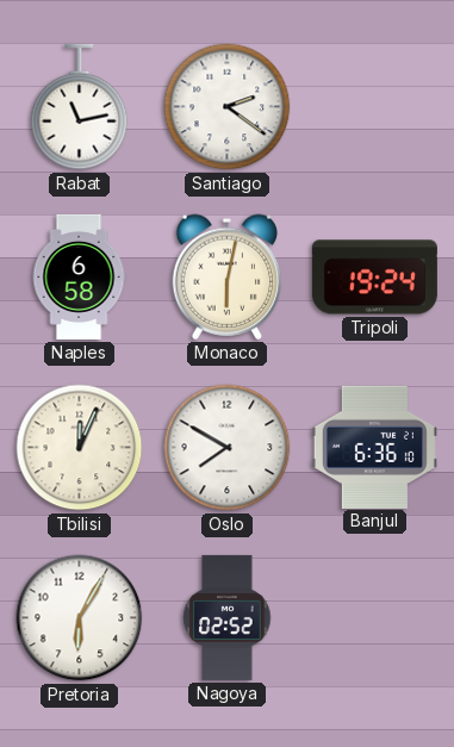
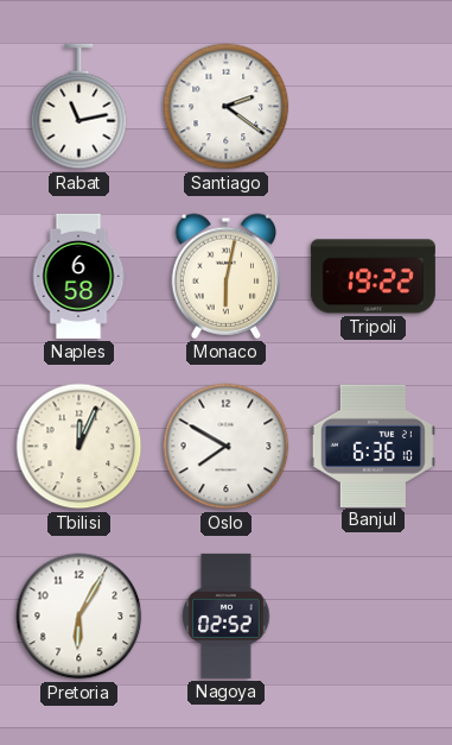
Tripoli: 19:24 -> 19:22 (373, 277)
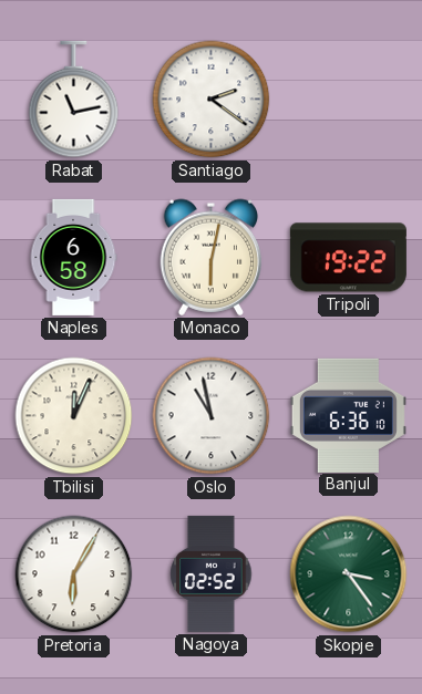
Oslo: 7:50 -> 10:58 (212, 416)
Skopje: none -> 3:24 (349, 574)
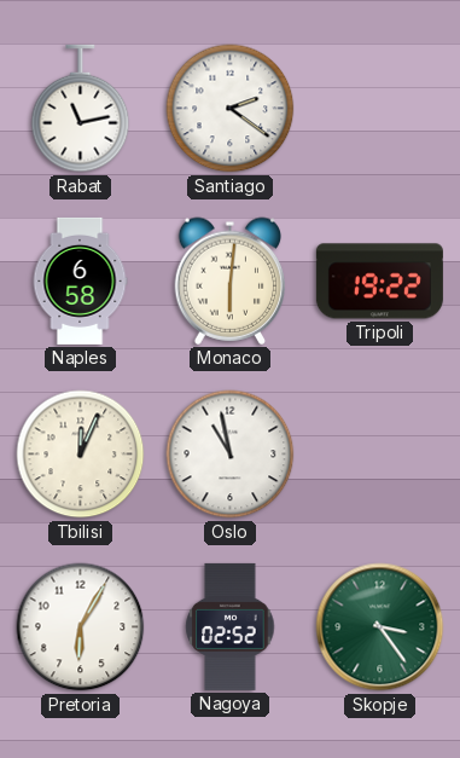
Monaco: 6:02 -> 6:01 (231, 280)
Banjul: 6:36 -> none (348, 415)
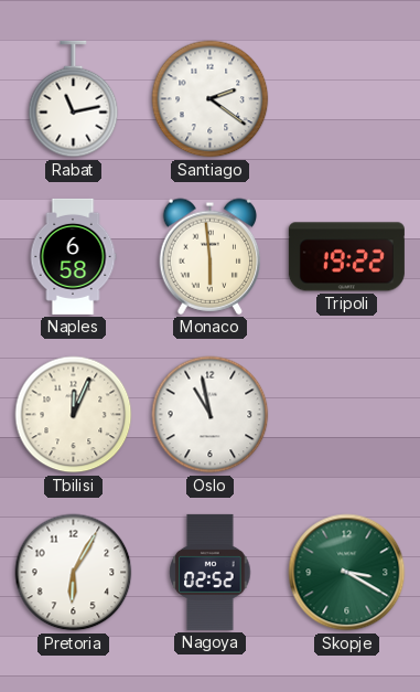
Monaco: 6:01 -> 5:59 (211, 256)
Skopje: 3:24 -> 3:20 (347, 573)
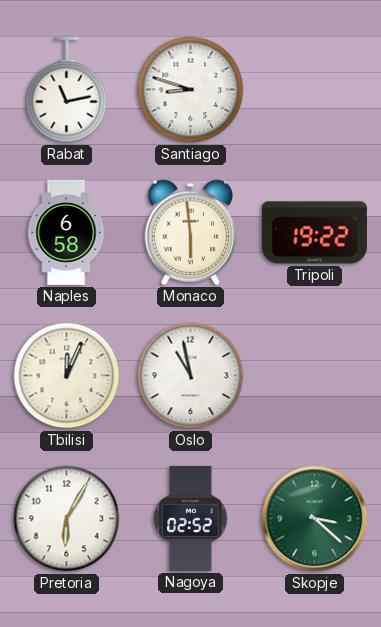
Santiago: 2:21 -> 8:48 (191, 90)
Skopje: 3:20 -> 3:22 (315, 519)
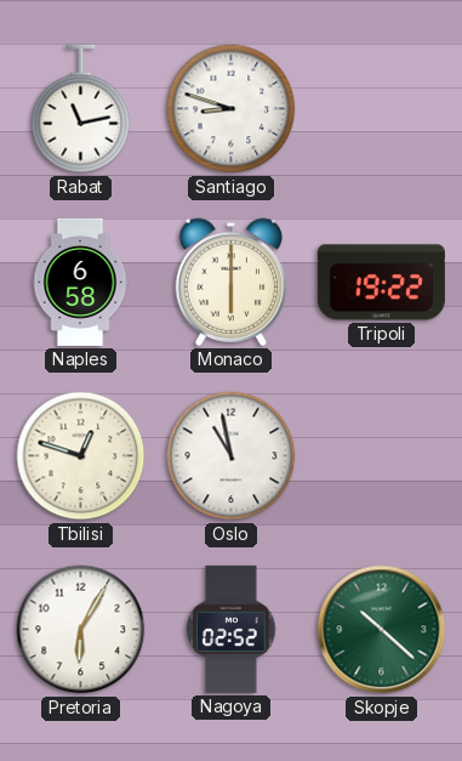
Monaco: 5:59 -> 6:00 (232, 282)
Tbilisi: 12:04 -> 12:48 (81, 456)
Skopje: 3:22 -> 10:22 (382, 630)
